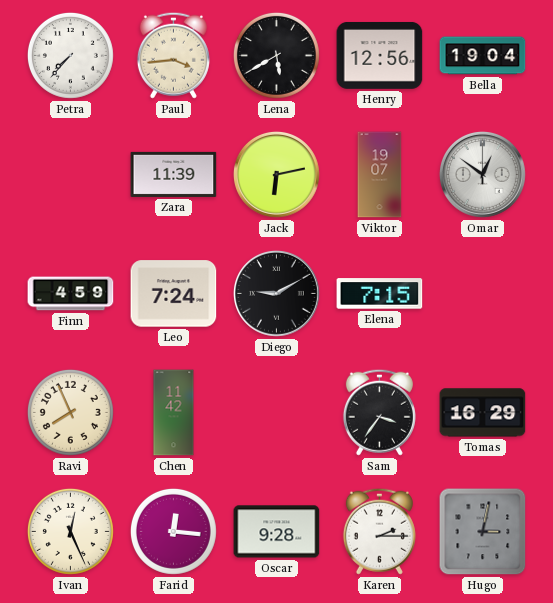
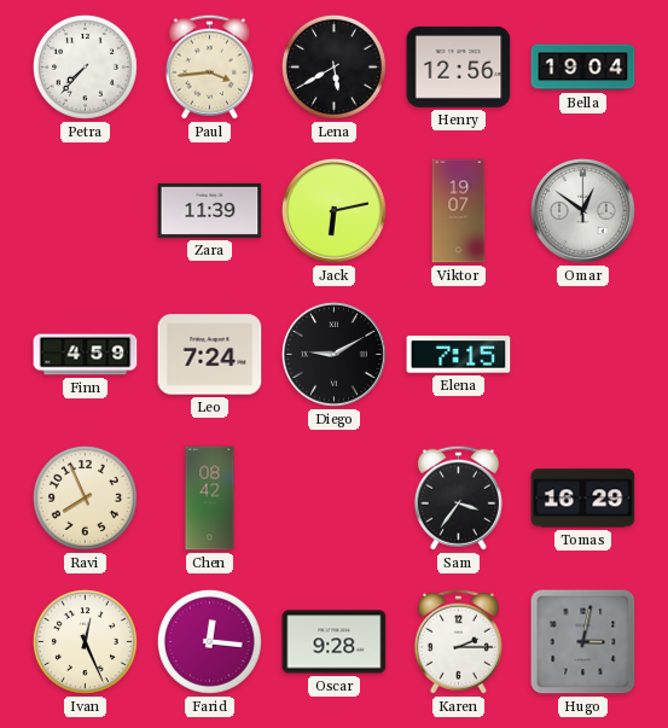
Chen: 11:42 -> 08:42 (210, 499)
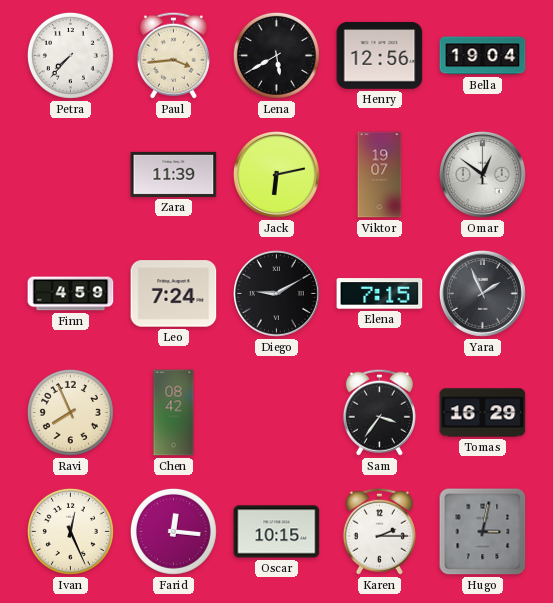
Yara: none -> 1:56 (482, 293)
Oscar: 9:28 -> 10:15 (277, 532)
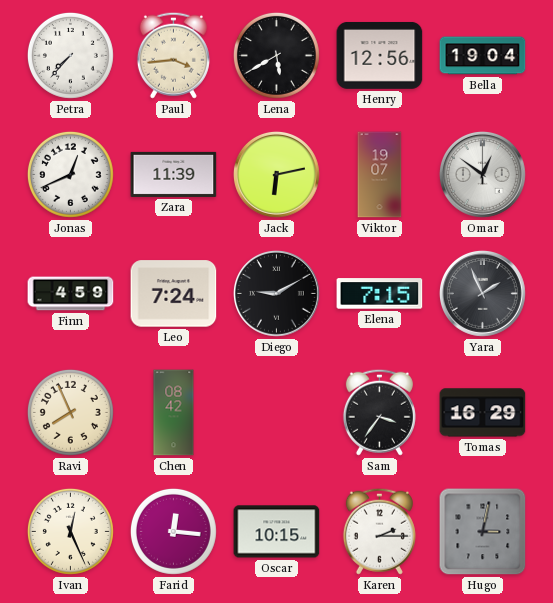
Jonas: none -> 12:41 (70, 174)
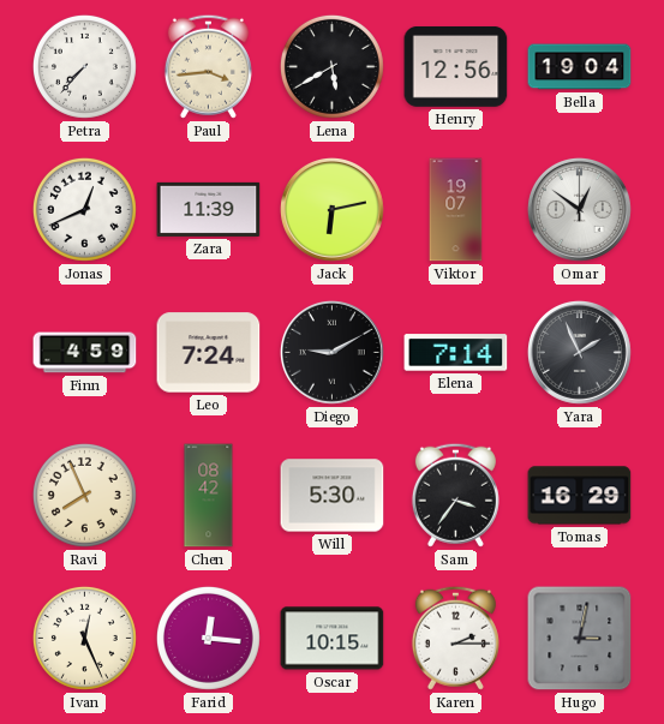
Elena: 7:15 -> 7:14 (456, 353)
Will: none -> 5:30 (333, 496)
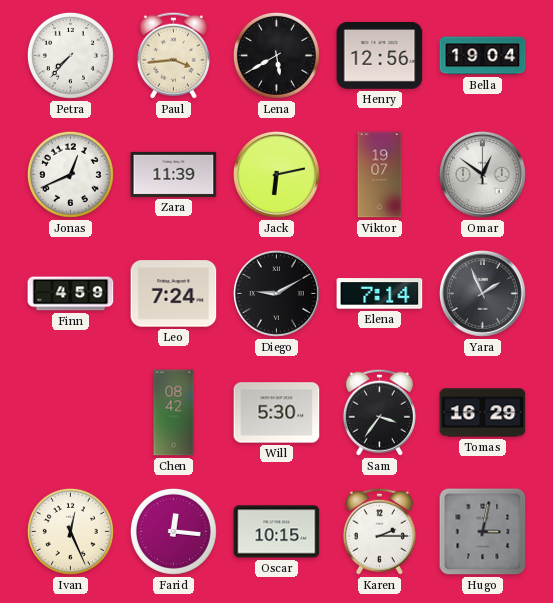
Ravi: 7:56 -> none (84, 495)
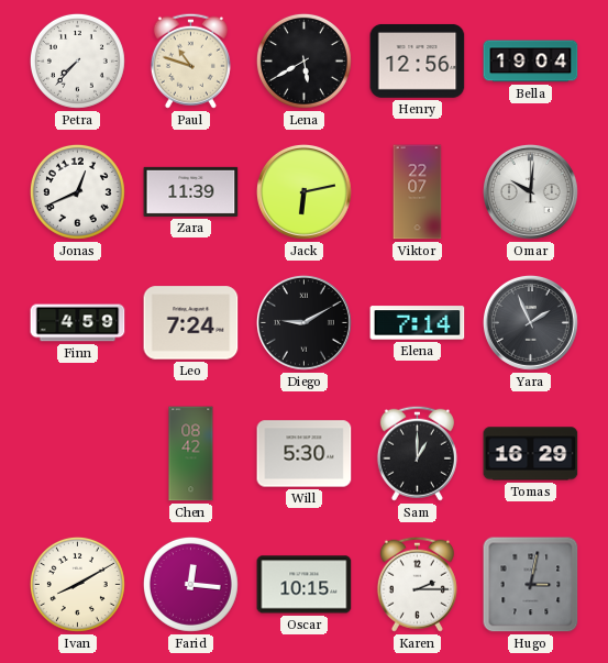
Paul: 3:44 -> 10:48 (190, 60)
Viktor: 19:07 -> 22:07 (418, 192)
Omar: 12:51 -> 10:01 (530, 191)
Sam: 3:36 -> 1:00 (417, 453)
Ivan: 12:26 -> 8:10 (77, 584)
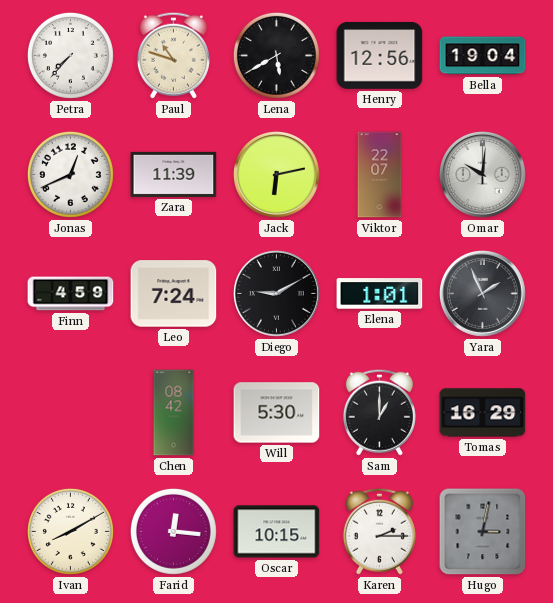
Elena: 7:14 -> 1:01 (380, 294)
